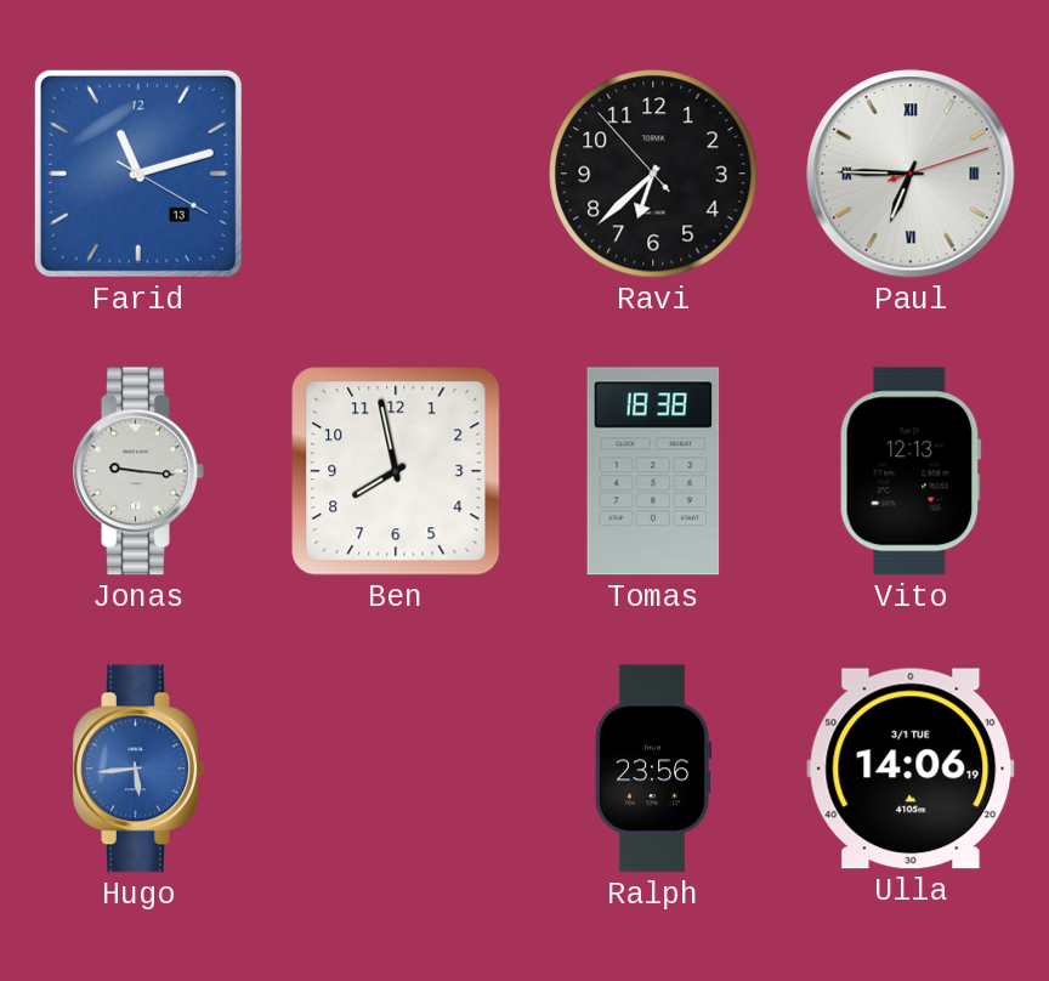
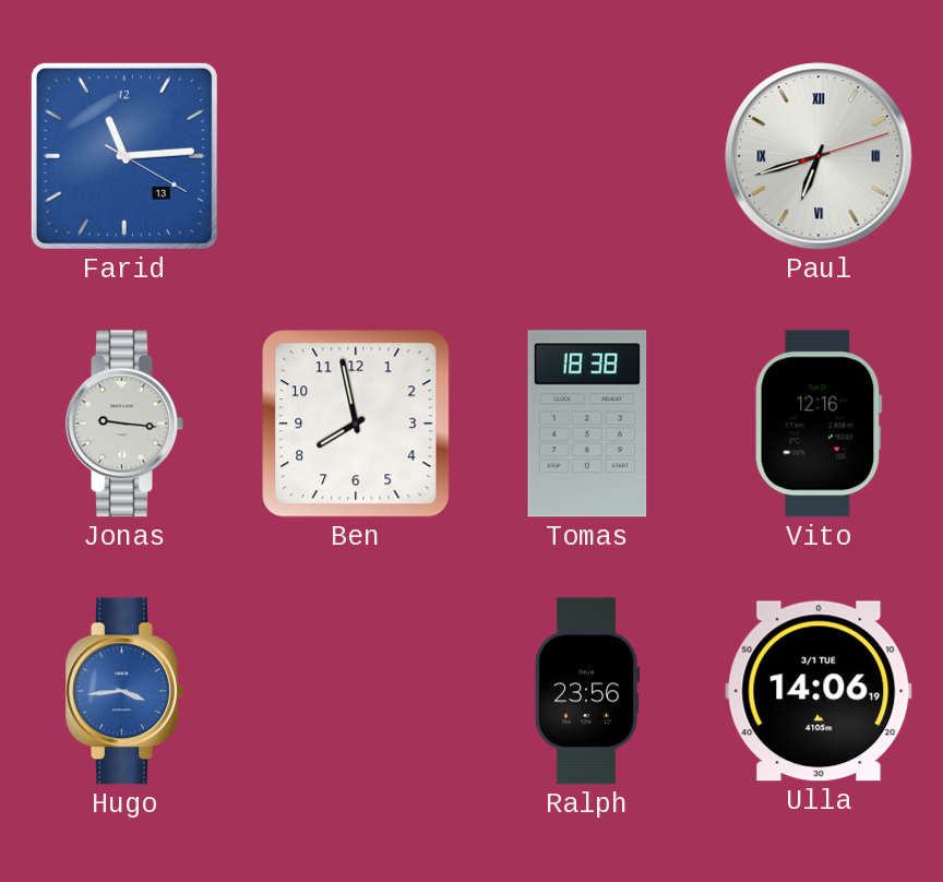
Farid: 11:12 -> 11:14 (124, 156)
Ravi: 6:37 -> none (653, 174)
Paul: 6:45 -> 6:42 (819, 156)
Vito: 12:13 -> 12:16 (819, 424)
Hugo: 5:44 -> 3:44 (124, 691)
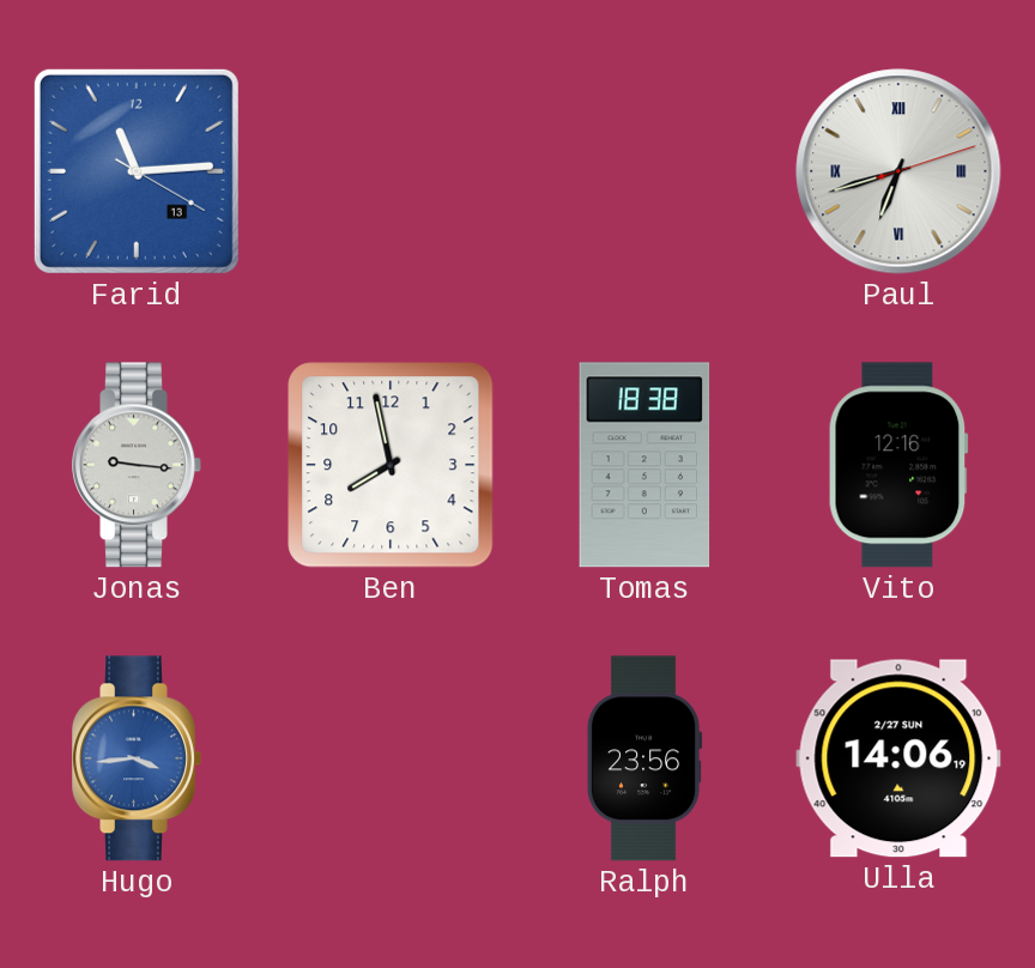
Ulla date: 3/1 TUE -> 2/27 SUN (898, 758)
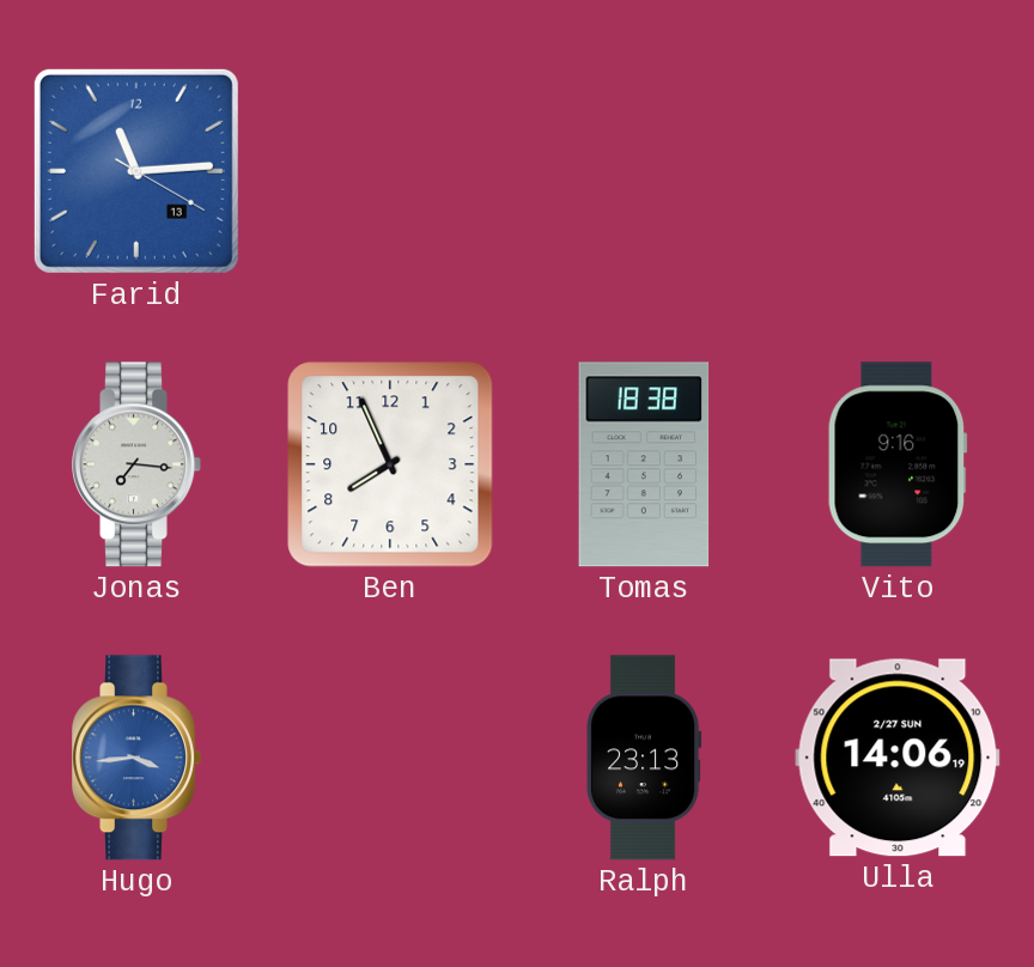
Paul: 6:42 -> none (898, 171)
Jonas: 9:16 -> 7:16 (136, 464)
Ben: 7:58 -> 7:56 (390, 464)
Vito: 12:16 -> 9:16 (898, 464)
Ralph: 23:56 -> 23:13 (644, 758)
